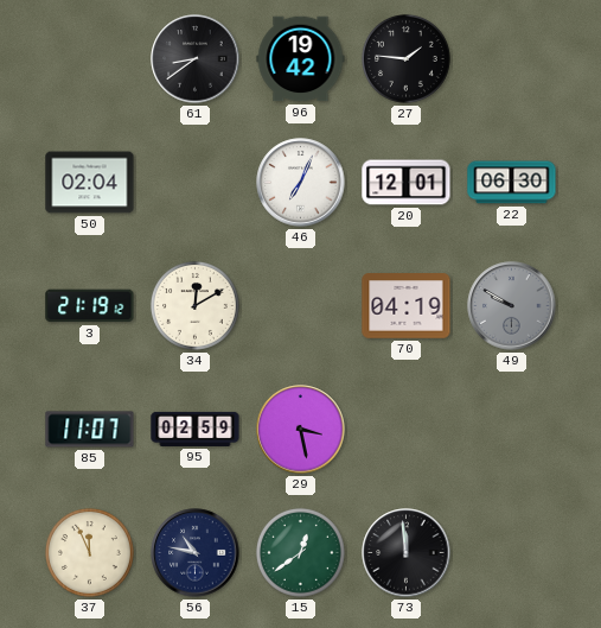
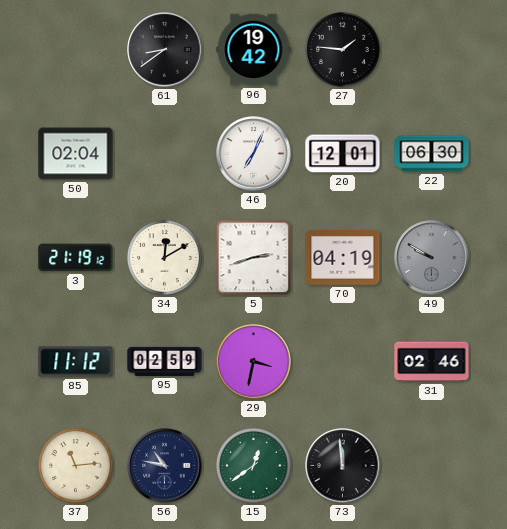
5: none -> 2:42 (254, 258)
85: 11:07 -> 11:12 (76, 362)
29: 3:28 -> 3:32 (254, 362)
31: none -> 02:46 (432, 362)
37: 11:56 -> 11:14 (75, 465)
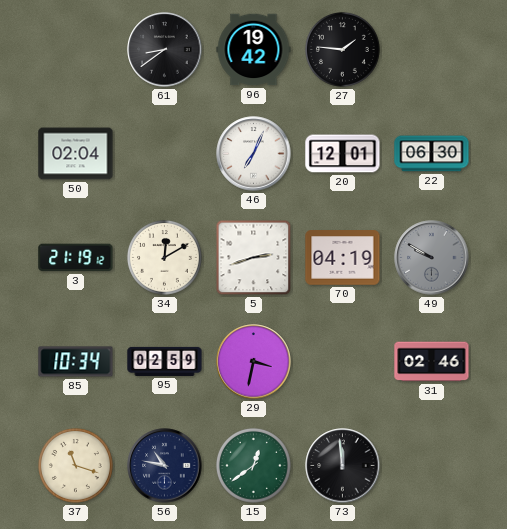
85: 11:12 -> 10:34 (76, 362)
37: 11:14 -> 11:18 (75, 465)
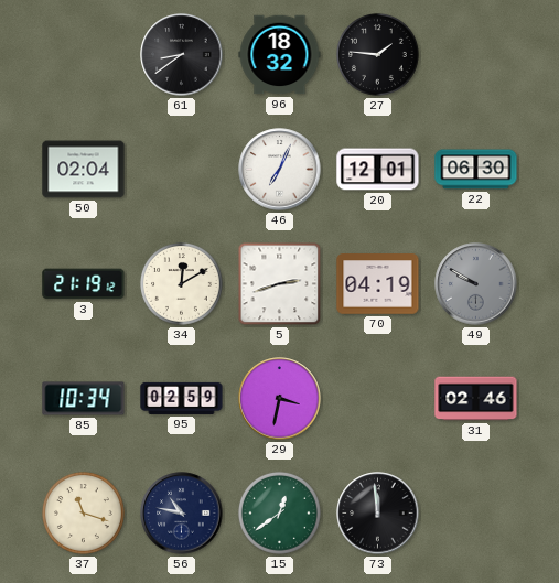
96: 19:42 -> 18:32 (280, 55)
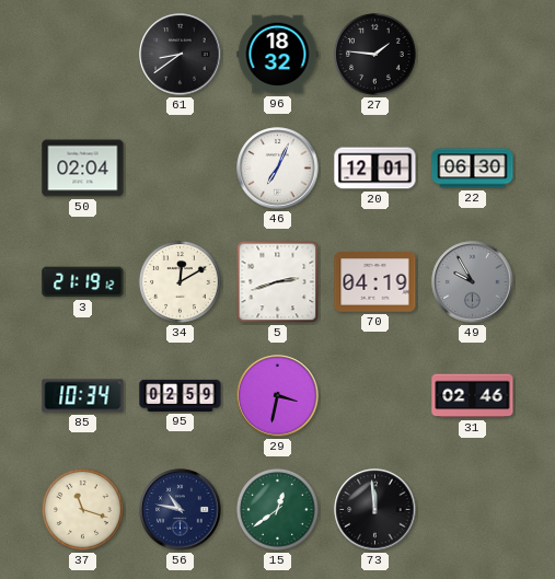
49: 9:50 -> 9:55 (473, 282)
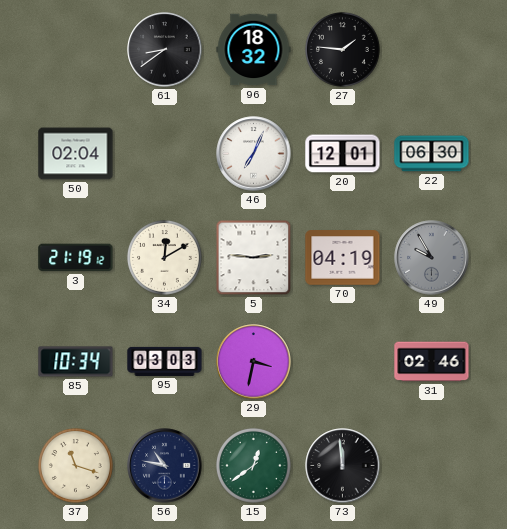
5: 2:42 -> 2:46 (254, 258)
95: 02:59 -> 03:03 (165, 361)
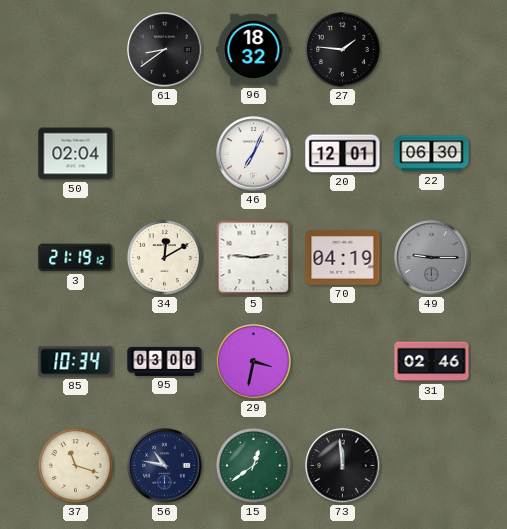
49: 9:55 -> 9:15 (432, 258)
95: 03:03 -> 03:00 (165, 361)
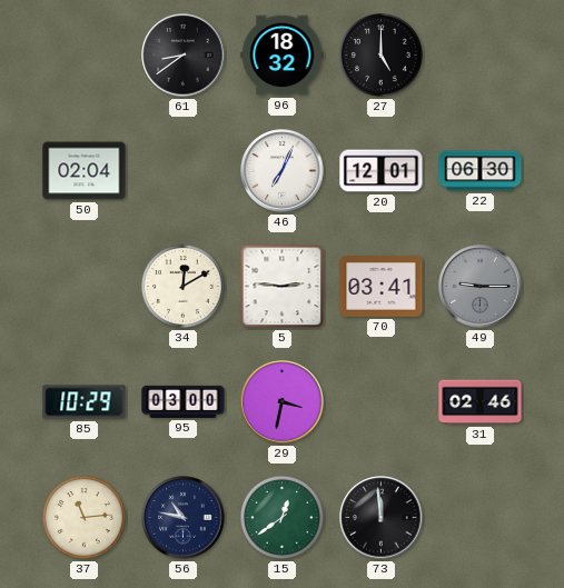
27: 1:46 -> 5:00 (380, 54)
3: 21:19 -> none (76, 258)
70: 04:19 -> 03:41 (382, 287)
85: 10:34 -> 10:29 (85, 402)
37: 11:18 -> 11:14 (83, 517)
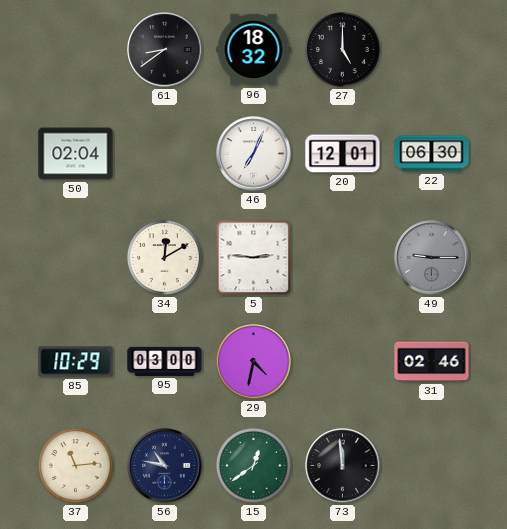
70: 03:41 -> none (382, 287)
29: 3:32 -> 4:32 (254, 362)
